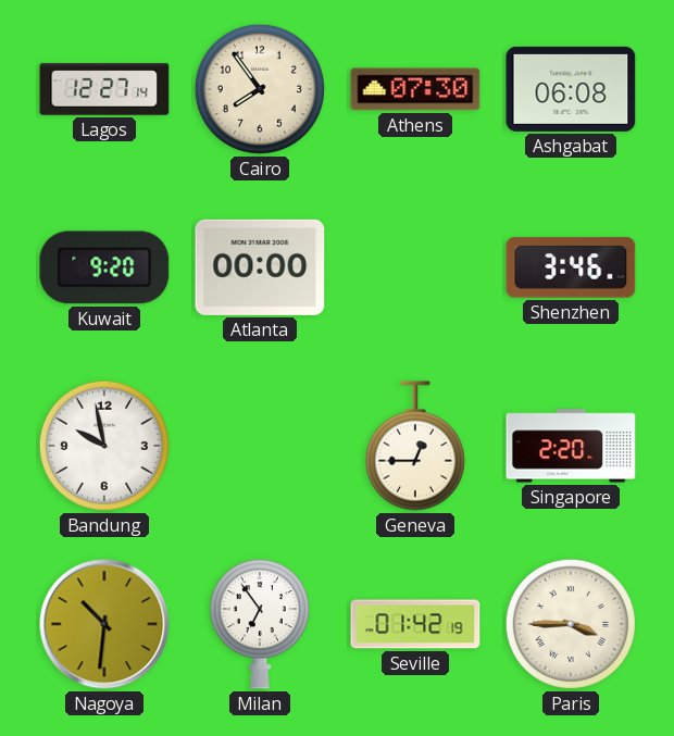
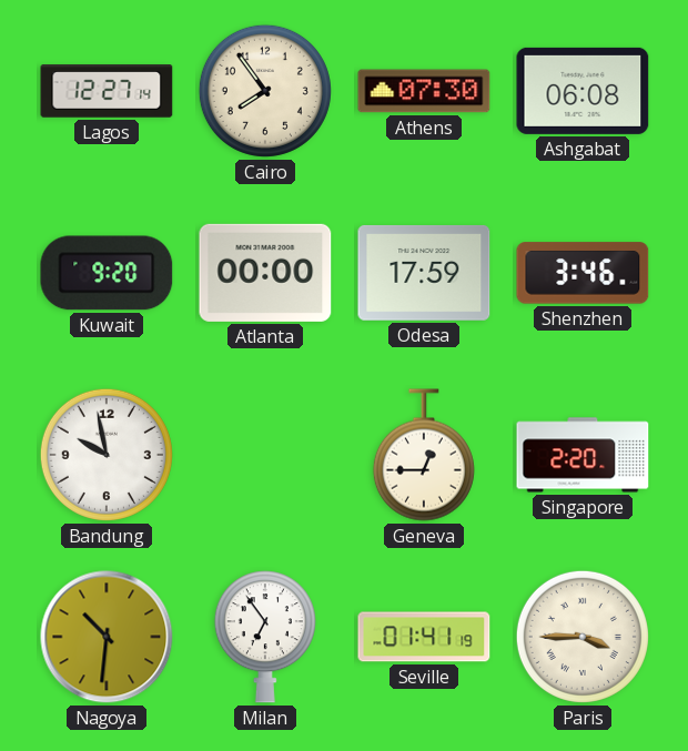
Odesa: none -> 17:59 (424, 273)
Seville: 01:42 -> 01:41 (424, 637)
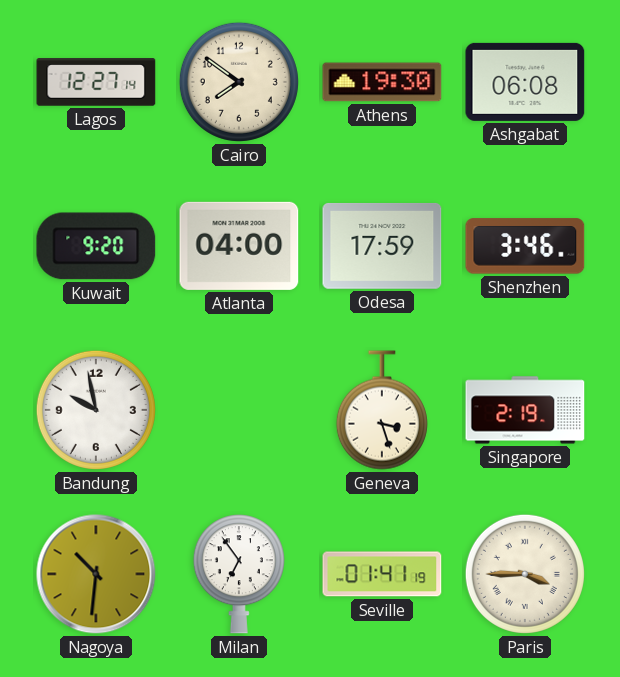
Cairo: 7:54 -> 7:51 (239, 82)
Athens: 07:30 -> 19:30 (382, 82)
Atlanta: 00:00 -> 04:00 (239, 246)
Geneva: 12:45 -> 3:27 (382, 410)
Singapore: 2:20 -> 2:19 (525, 410)
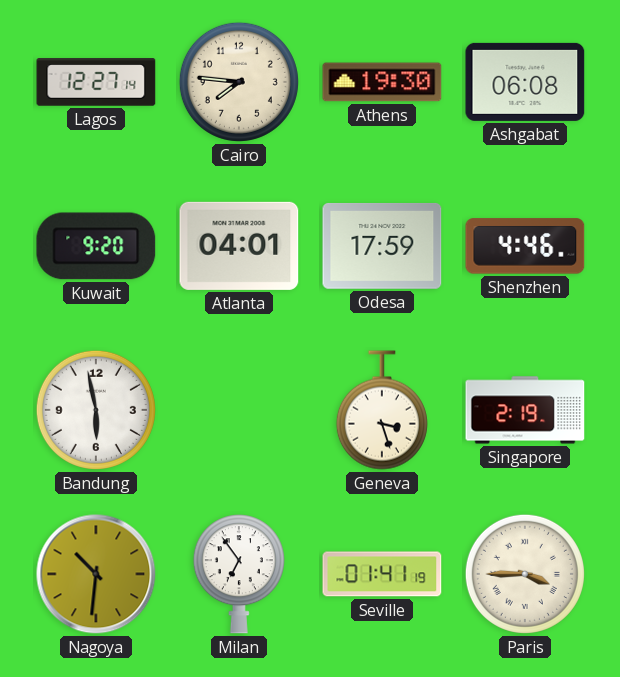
Cairo: 7:51 -> 7:46 (239, 82)
Atlanta: 04:00 -> 04:01 (239, 246)
Shenzhen: 3:46 -> 4:46 (525, 246)
Bandung: 9:58 -> 5:58 (96, 410)
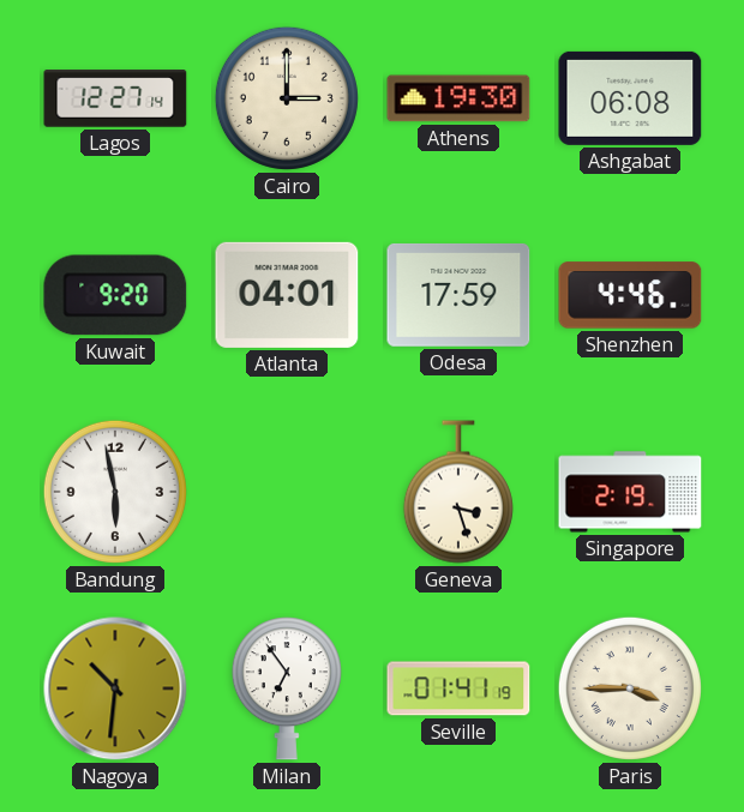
Cairo: 7:46 -> 3:00 (287, 98)
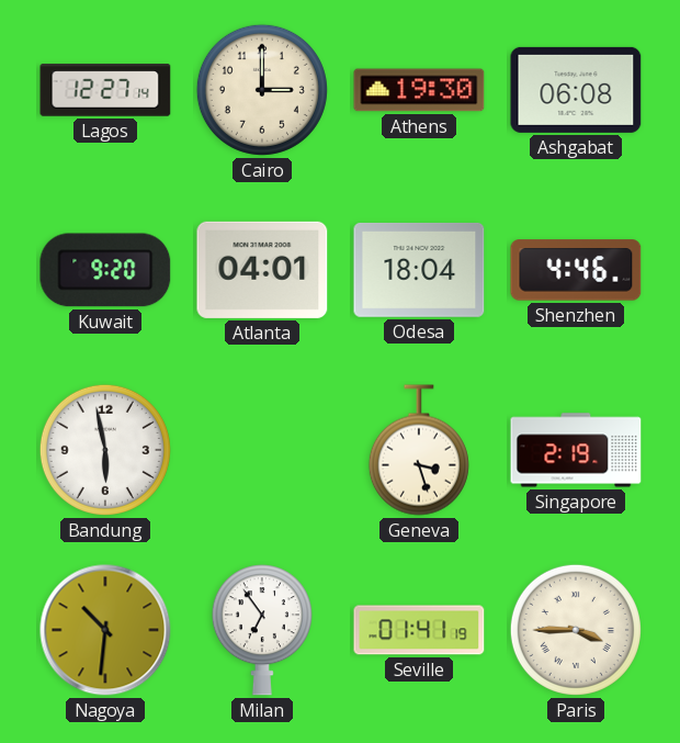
Odesa: 17:59 -> 18:04 (419, 270)
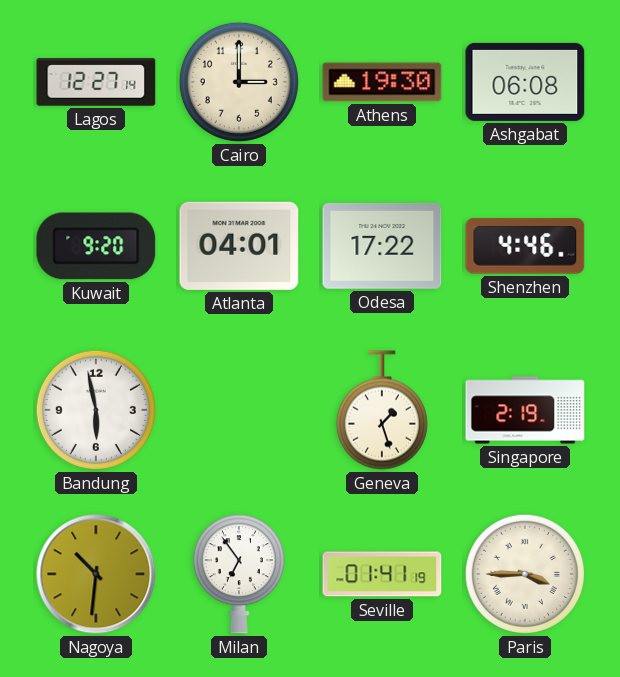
Odesa: 18:04 -> 17:22 (382, 246)
Geneva: 3:27 -> 1:27 (382, 410)
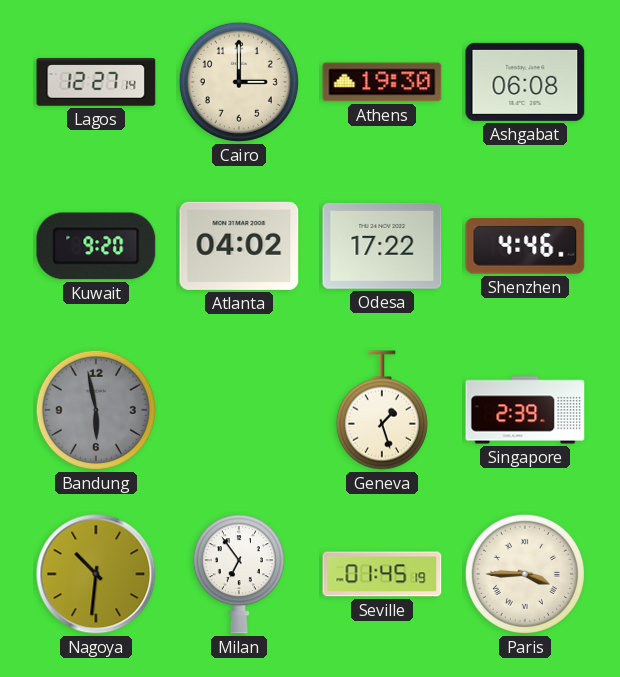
Atlanta: 04:01 -> 04:02 (239, 246)
Bandung dial: white -> grey (96, 410)
Singapore: 2:19 -> 2:39 (525, 410)
Seville: 01:41 -> 01:45 (382, 574)
